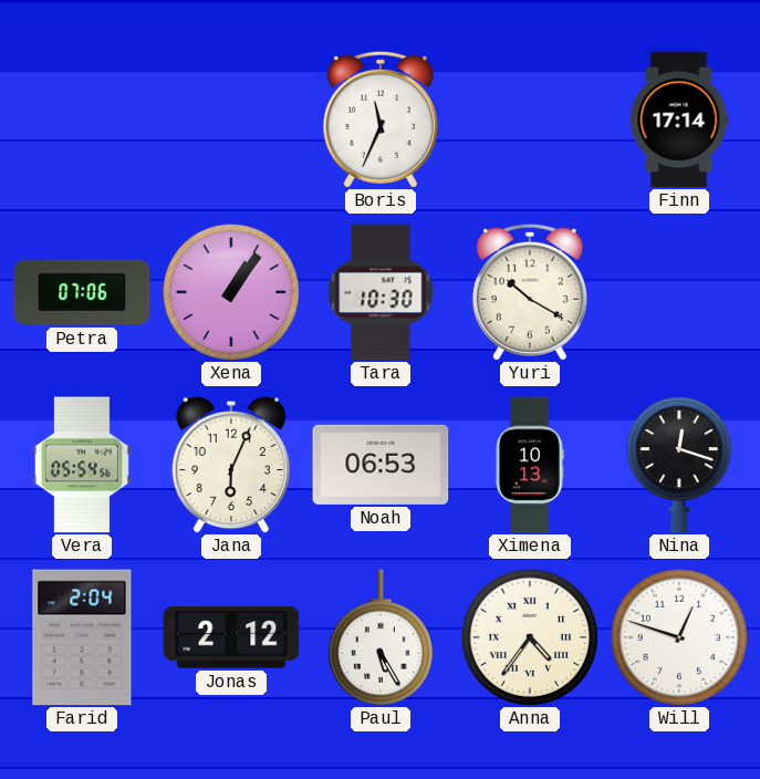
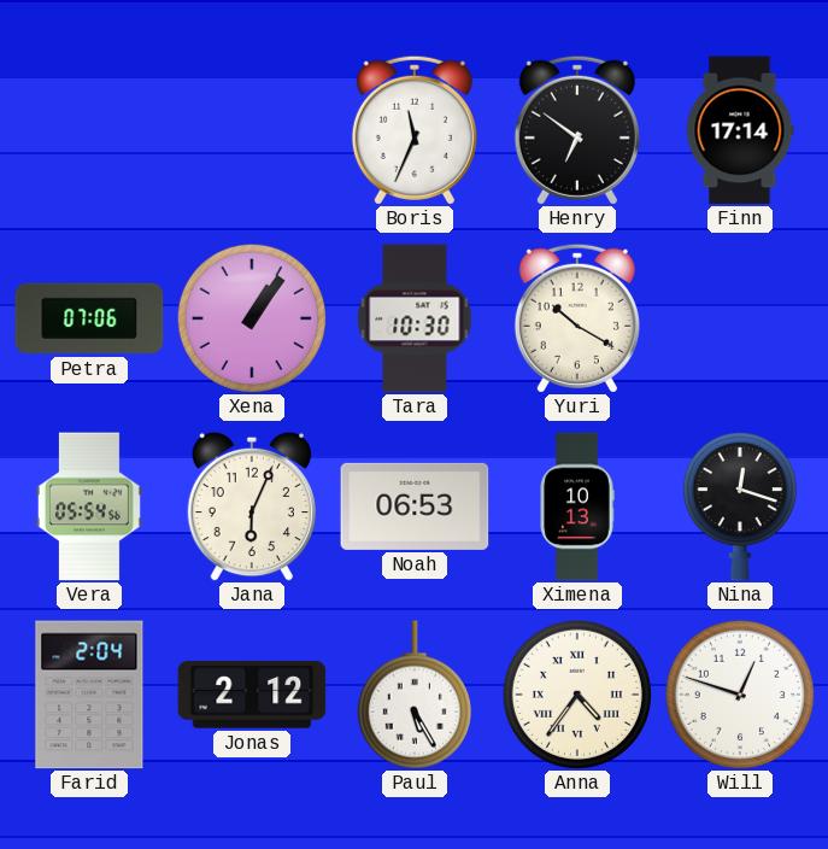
Henry: none -> 6:51 (577, 130)
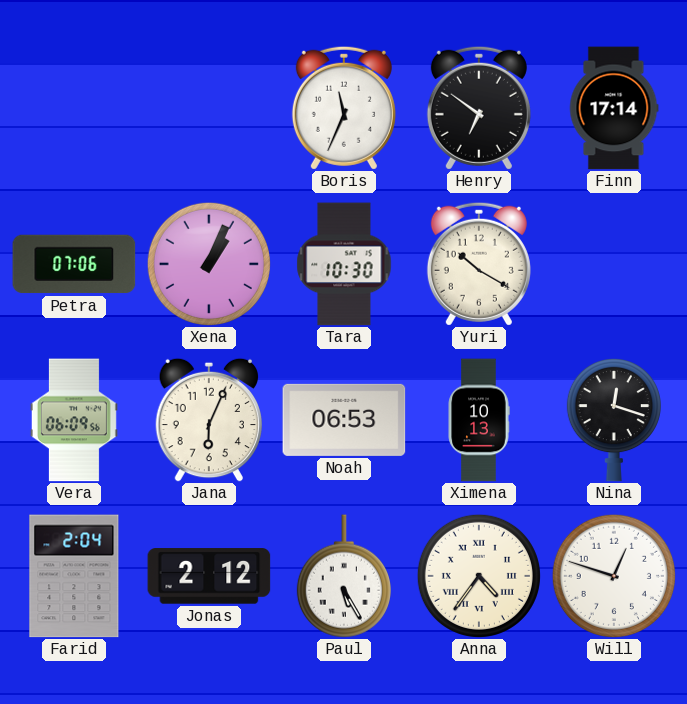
Xena: 1:06 -> 1:04 (209, 264)
Vera: 05:54 -> 06:09 (74, 420)
